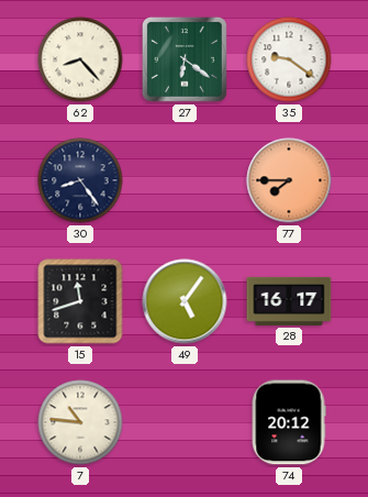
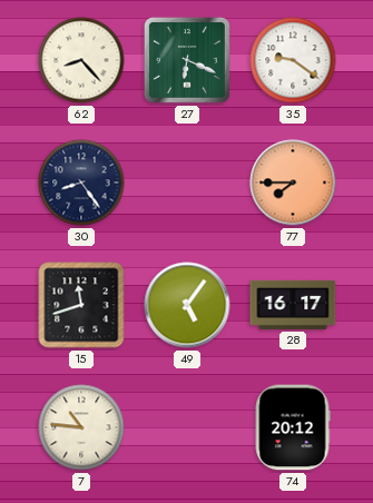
27: 6:21 -> 6:19 (187, 60)
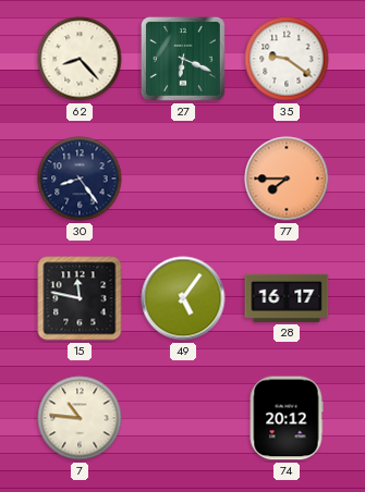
15: 11:42 -> 11:47 (80, 298)
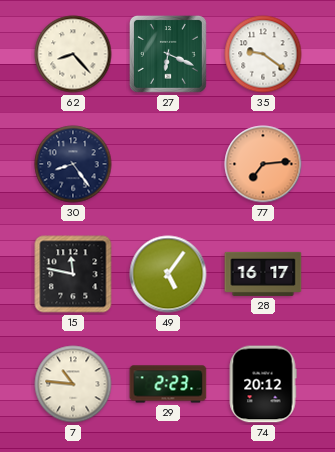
77: 7:45 -> 7:14 (263, 164)
29: none -> 2:23 (168, 384)
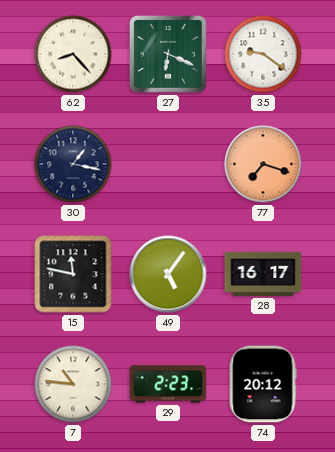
30: 8:24 -> 1:17 (73, 164)
77: 7:14 -> 7:18 (263, 164)
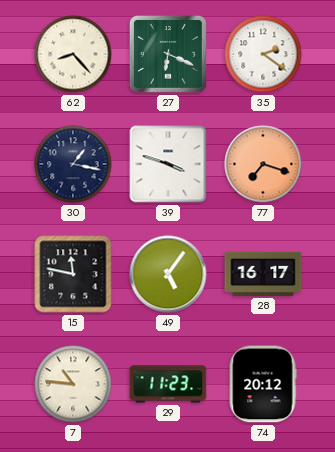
35: 9:21 -> 2:21 (263, 54)
39: none -> 3:48 (168, 164)
29: 2:23 -> 11:23 (168, 384)
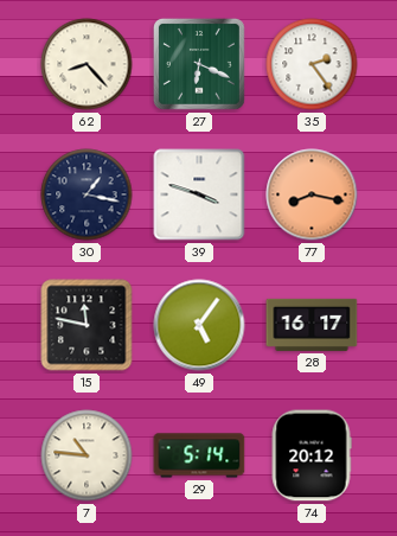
35: 2:21 -> 2:24 (312, 64)
77: 7:18 -> 8:17 (312, 194)
29: 11:23 -> 5:14 (199, 455)
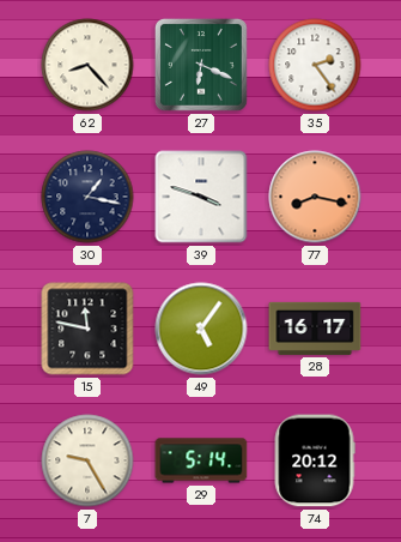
7: 10:46 -> 9:25 (87, 460)
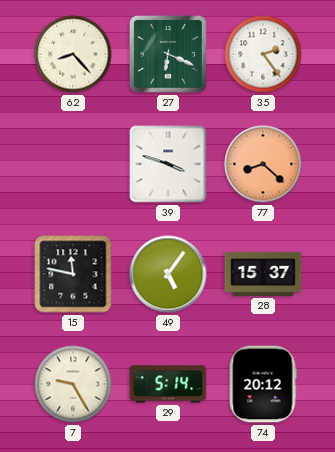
30: 1:17 -> none (87, 197)
77: 8:17 -> 8:22 (263, 164)
28: 16:17 -> 15:37 (263, 274)
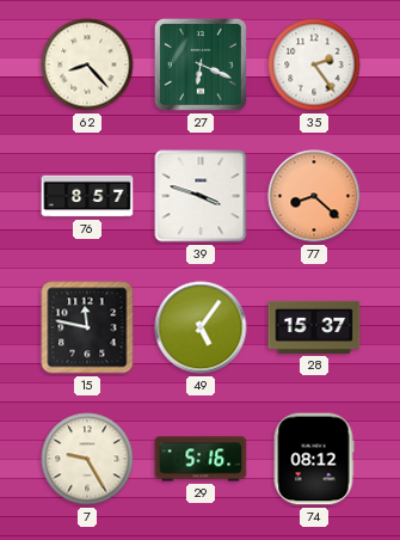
76: none -> 8:57 (87, 196)
29: 5:14 -> 5:16 (201, 459)
74: 20:12 -> 08:12 (314, 459)
